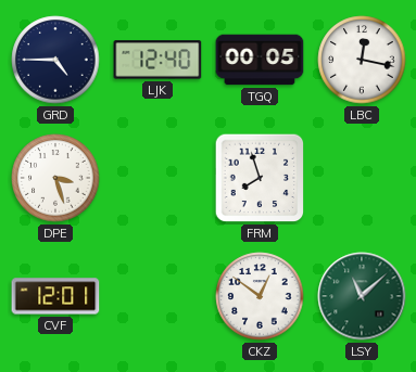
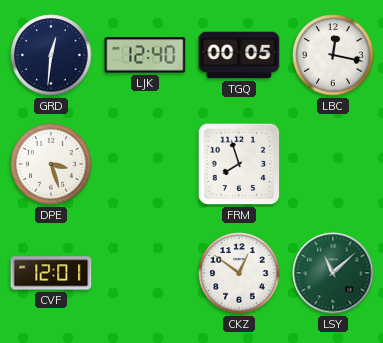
GRD: 4:45 -> 12:31 (51, 55)
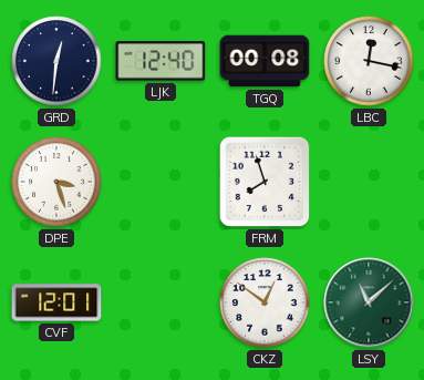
TGQ: 00:05 -> 00:08 (265, 61)
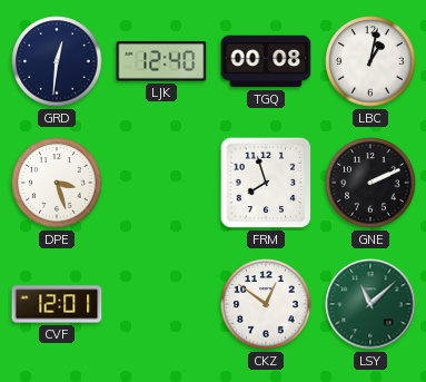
LBC: 12:17 -> 1:02 (370, 61)
GNE: none -> 2:11 (370, 183)
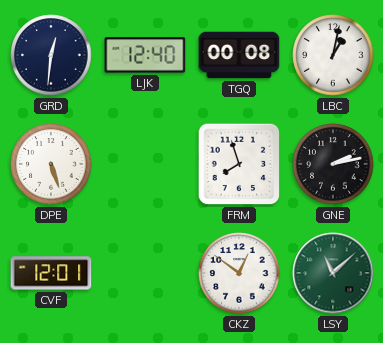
DPE: 3:27 -> 5:27 (51, 164)
GNE: 2:11 -> 2:13 (333, 164)
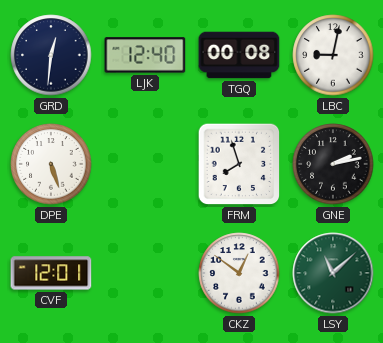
LBC: 1:02 -> 9:02 (333, 55)
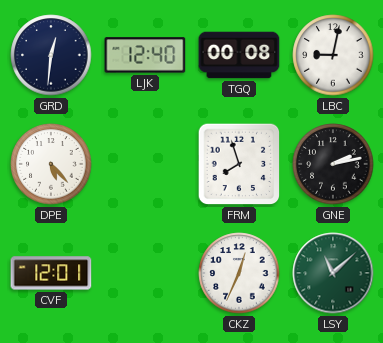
DPE: 5:27 -> 5:23 (51, 164)
CKZ: 12:51 -> 12:34 (239, 273)
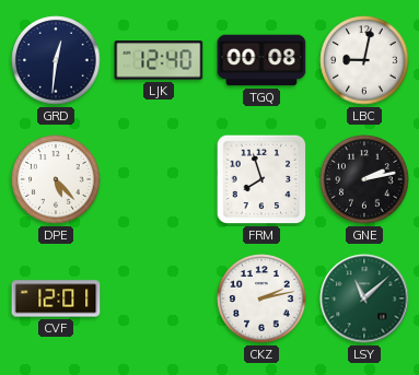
CKZ: 12:34 -> 2:13 (261, 298)
